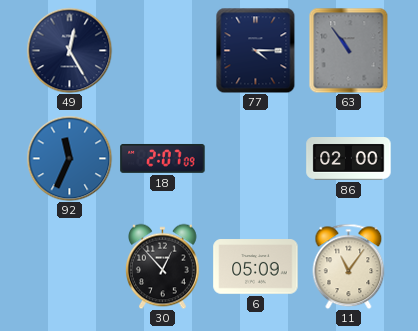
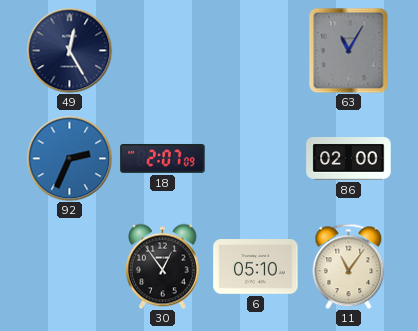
77: 4:15 -> none (256, 50)
63: 10:54 -> 11:05 (349, 50)
92: 11:34 -> 2:34 (69, 158)
30: 12:53 -> 12:54 (163, 266)
6: 05:09 -> 05:10 (256, 267)
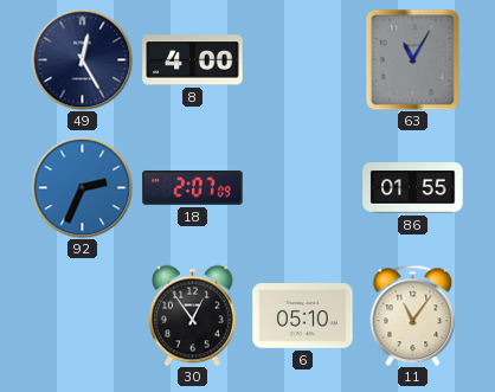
8: none -> 4:00 (193, 60)
86: 02:00 -> 01:55 (413, 188)
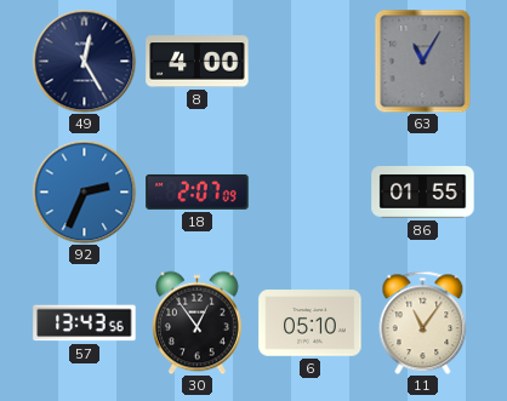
57: none -> 13:43 (85, 323)
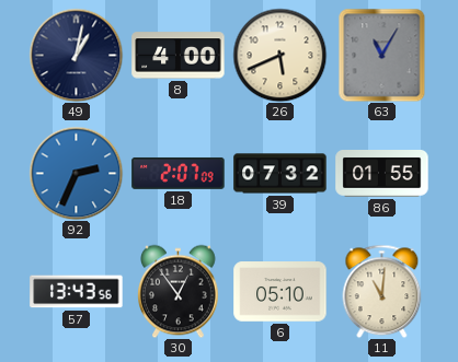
49: 12:25 -> 1:02 (76, 55)
26: none -> 5:41 (279, 55)
39: none -> 07:32 (280, 174)
11: 11:06 -> 11:01 (382, 291)
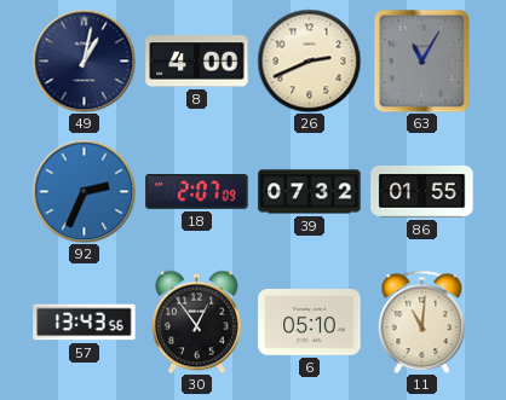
26: 5:41 -> 2:41 (309, 60)
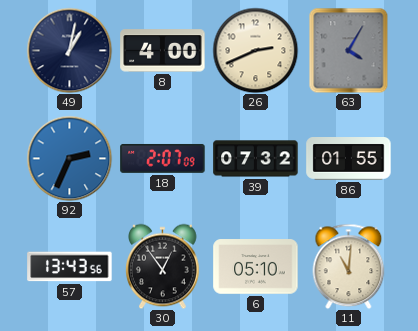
63: 11:05 -> 4:05 (349, 50)
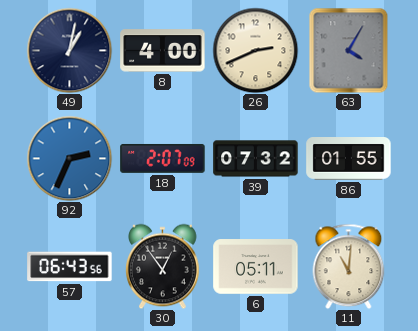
57: 13:43 -> 06:43 (70, 267)
6: 05:10 -> 05:11 (256, 267)
